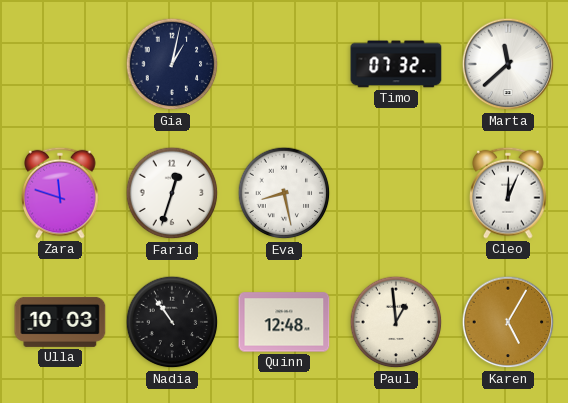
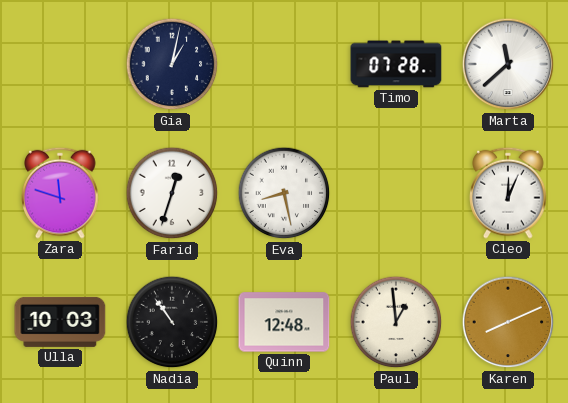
Timo: 07:32 -> 07:28 (396, 64)
Karen: 5:05 -> 8:11 (508, 322)
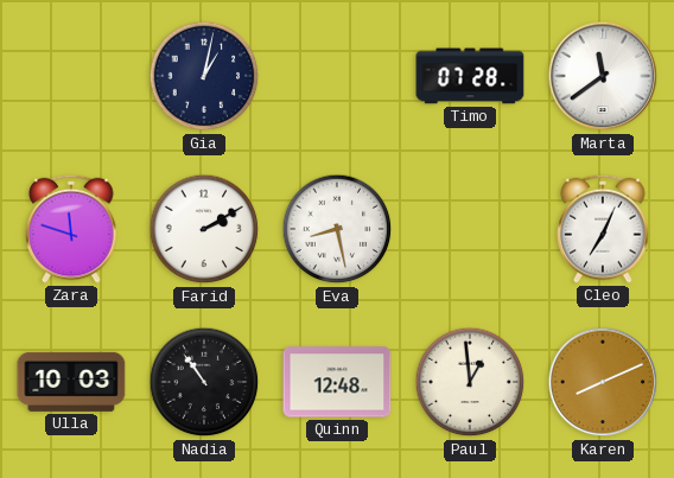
Marta: 11:38 -> 11:39 (603, 76)
Farid: 12:33 -> 2:10 (204, 229)
Cleo: 12:04 -> 7:04 (603, 229)
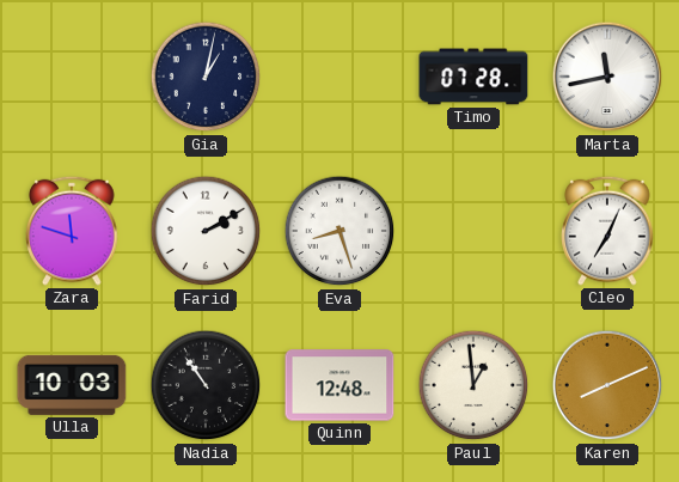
Marta: 11:39 -> 11:43 (607, 77)
Eva: 8:28 -> 8:27 (339, 231)
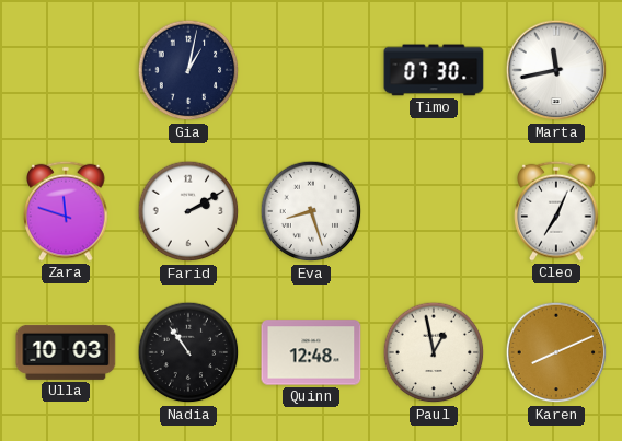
Timo: 07:28 -> 07:30 (434, 70)
Paul: 12:59 -> 12:58 (434, 352)
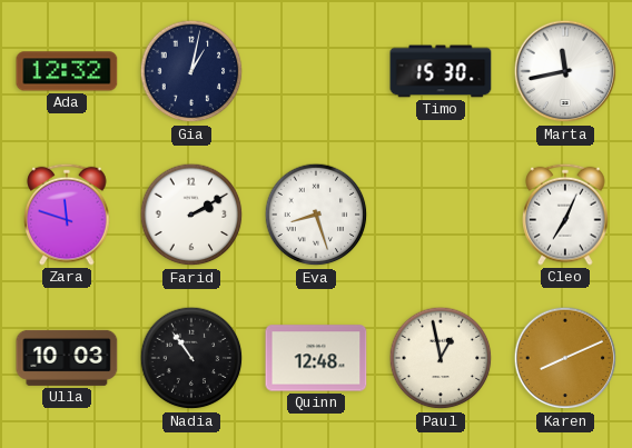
Ada: none -> 12:32 (67, 71)
Timo: 07:30 -> 15:30 (441, 71)
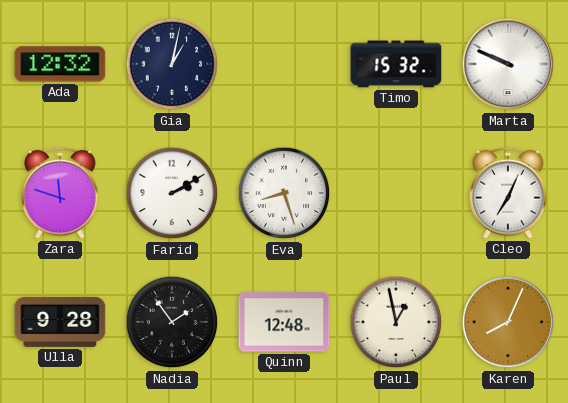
Timo: 15:30 -> 15:32 (396, 64)
Marta: 11:43 -> 9:49 (508, 64)
Ulla: 10:03 -> 9:28 (60, 322)
Nadia: 10:54 -> 1:54 (172, 322)
Karen: 8:11 -> 8:04 (508, 322)
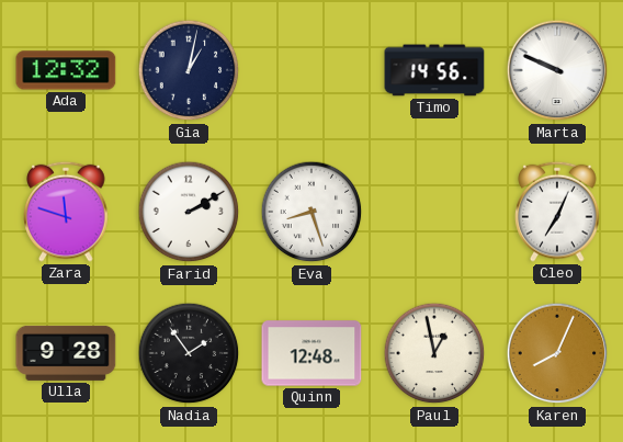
Timo: 15:32 -> 14:56 (434, 70)
